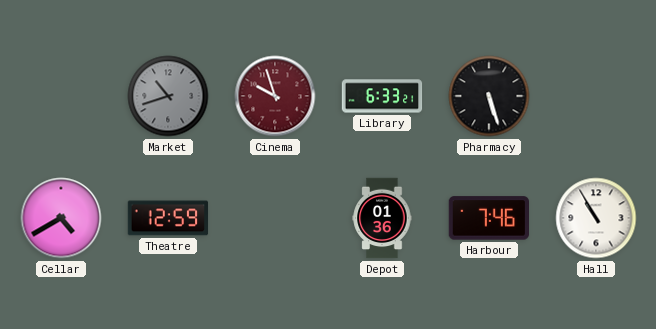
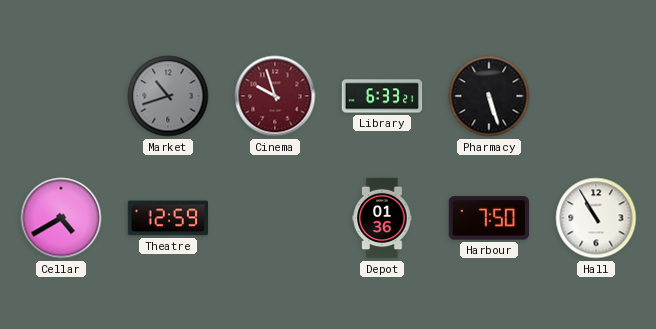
Harbour: 7:46 -> 7:50 (488, 218)
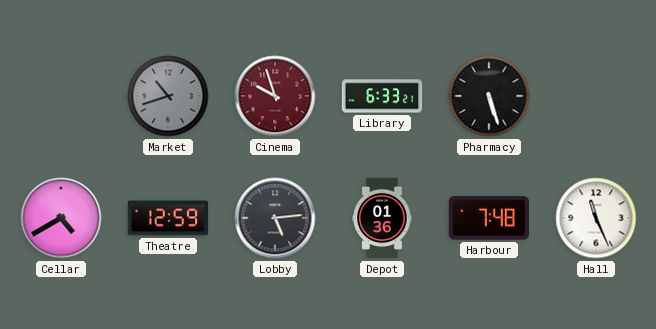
Lobby: none -> 5:14 (275, 218)
Harbour: 7:50 -> 7:48 (488, 218)
Hall: 10:55 -> 11:26 (596, 218)
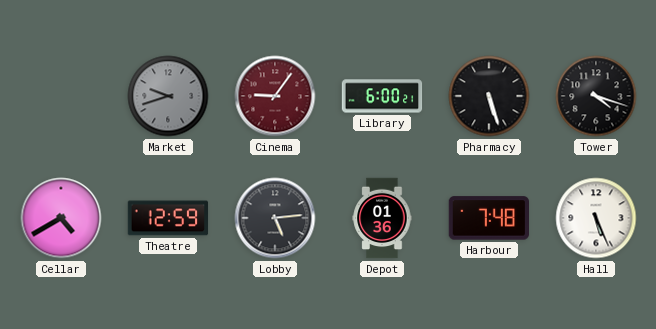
Market: 10:42 -> 9:42 (168, 96)
Cinema: 9:57 -> 9:06 (275, 96)
Library: 6:33 -> 6:00 (382, 96)
Tower: none -> 4:18 (596, 96)
Hall: 11:26 -> 5:26 (596, 218)
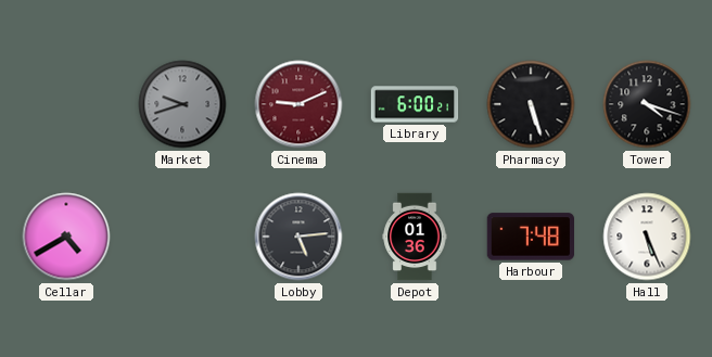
Cinema: 9:06 -> 9:11 (298, 104)
Theatre: 12:59 -> none (168, 218)
